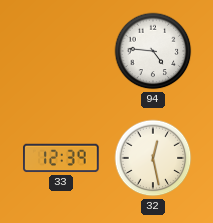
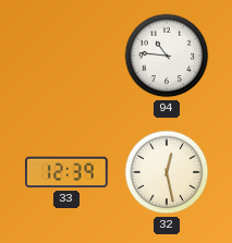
94: 4:46 -> 10:46 (167, 56)
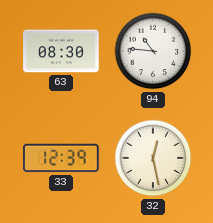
63: none -> 08:30 (61, 51)
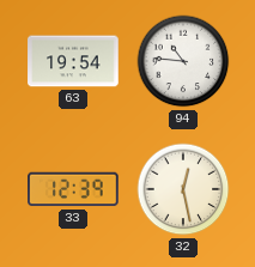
63: 08:30 -> 19:54 (73, 61)
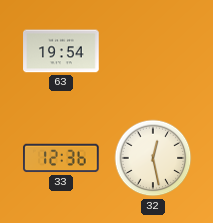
94: 10:46 -> none (183, 61)
33: 12:39 -> 12:36 (61, 158)
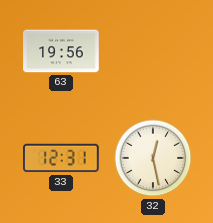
63: 19:54 -> 19:56 (61, 51)
33: 12:36 -> 12:31 (61, 158)
